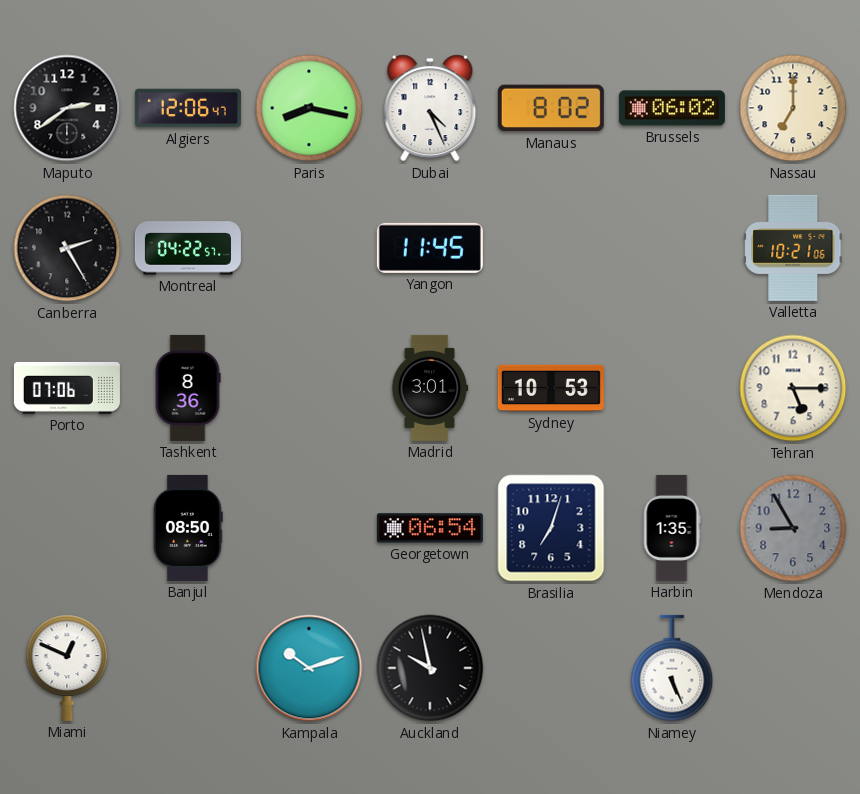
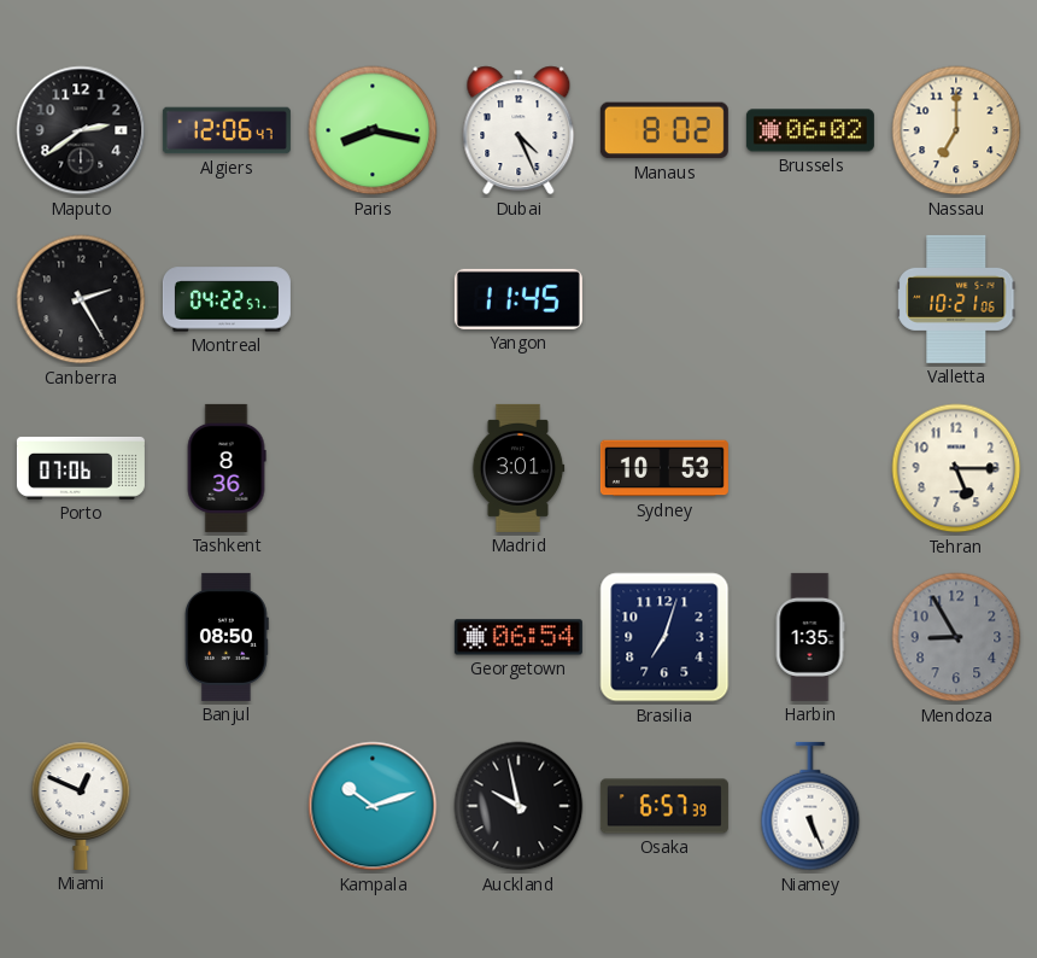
Osaka: none -> 6:57 (664, 806)
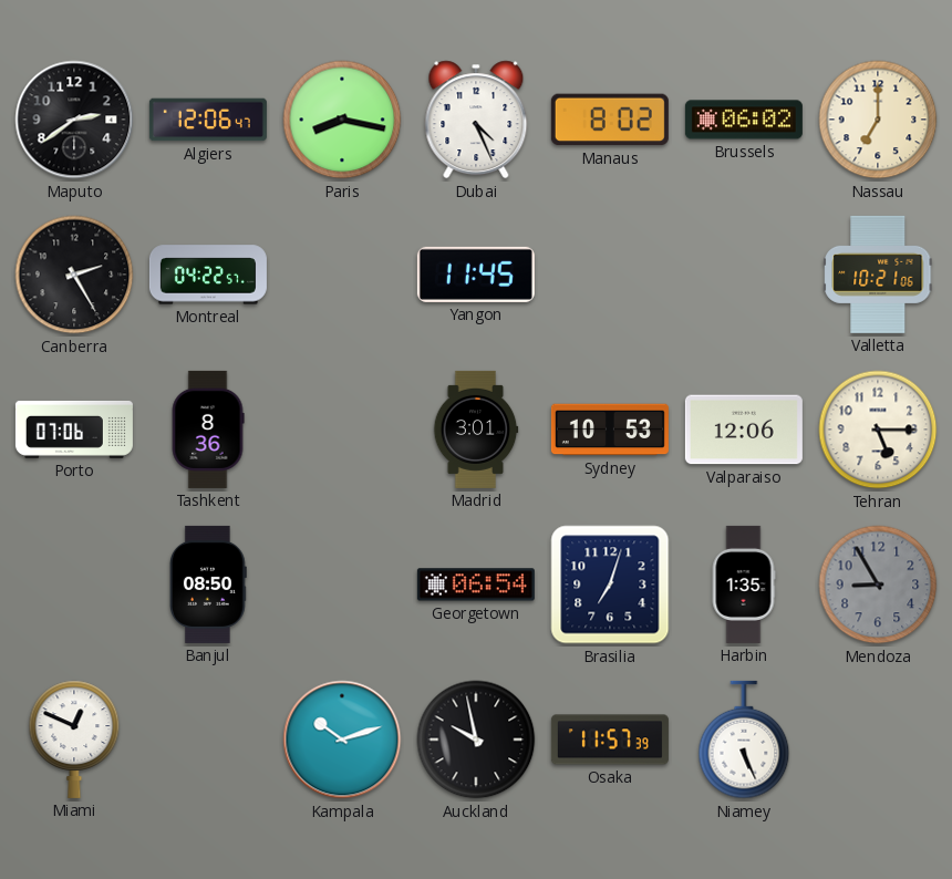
Valparaiso: none -> 12:06 (744, 430)
Osaka: 6:57 -> 11:57 (610, 740)
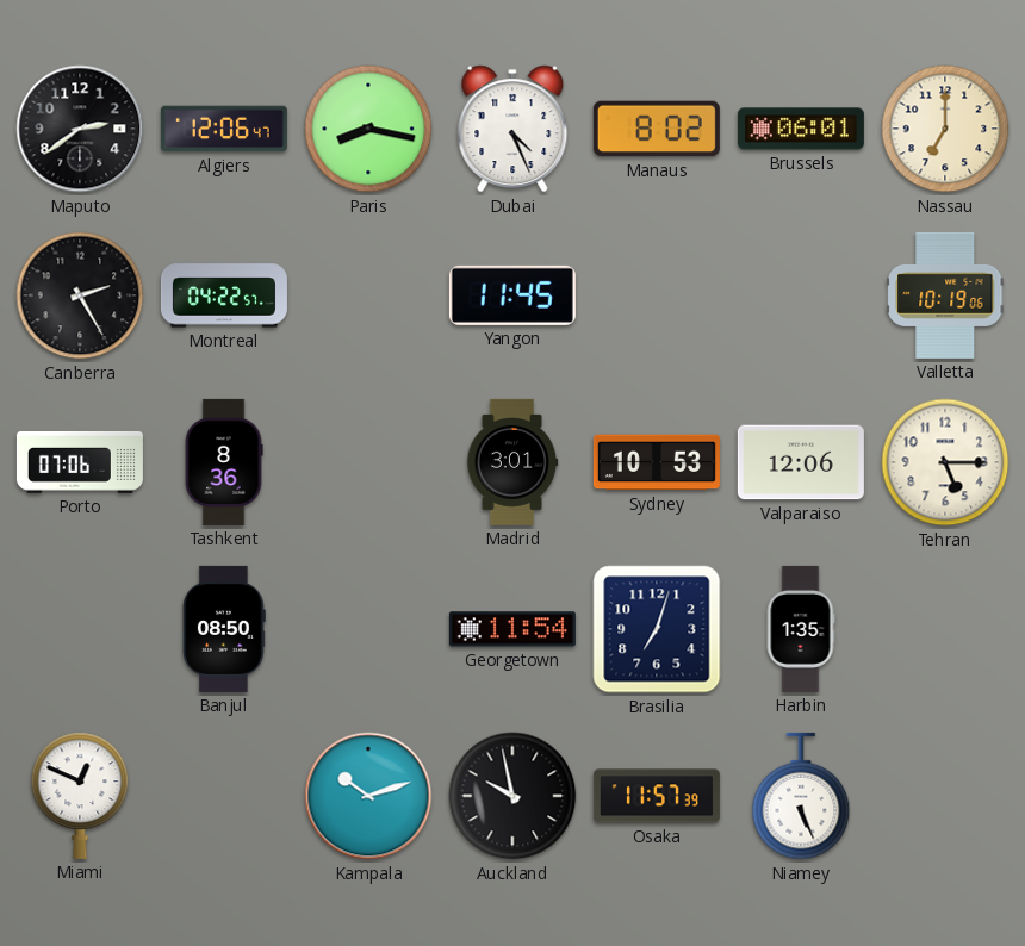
Brussels: 06:02 -> 06:01 (801, 129)
Valletta: 10:21 -> 10:19 (945, 295)
Georgetown: 06:54 -> 11:54 (512, 629)
Mendoza: 8:55 -> none (878, 585)
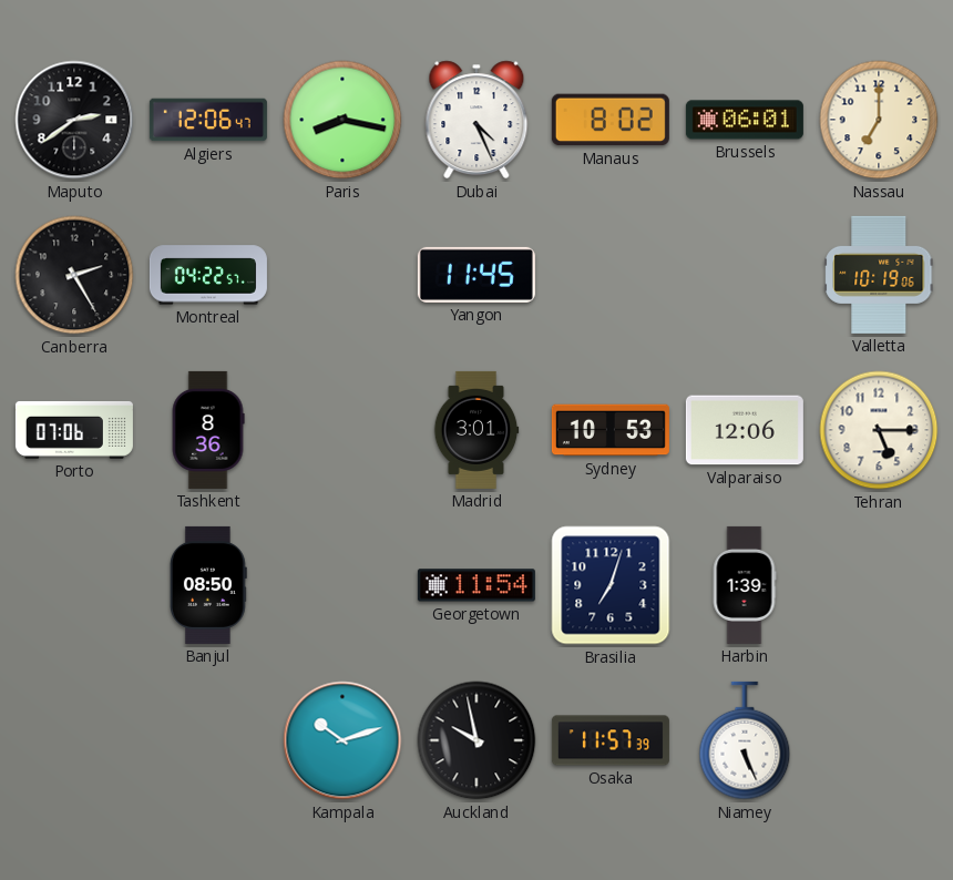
Harbin: 1:35 -> 1:39 (745, 585)
Miami: 12:49 -> none (80, 796)
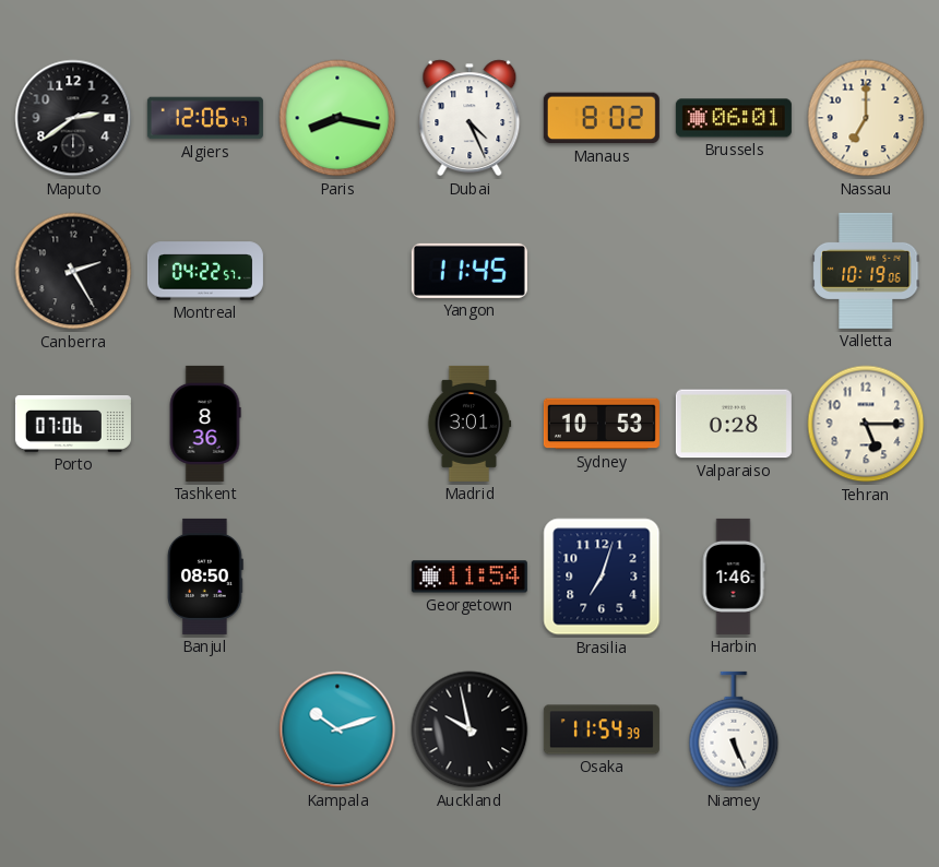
Valparaiso: 12:06 -> 0:28 (734, 424)
Harbin: 1:39 -> 1:46 (734, 577)
Osaka: 11:57 -> 11:54 (602, 729)
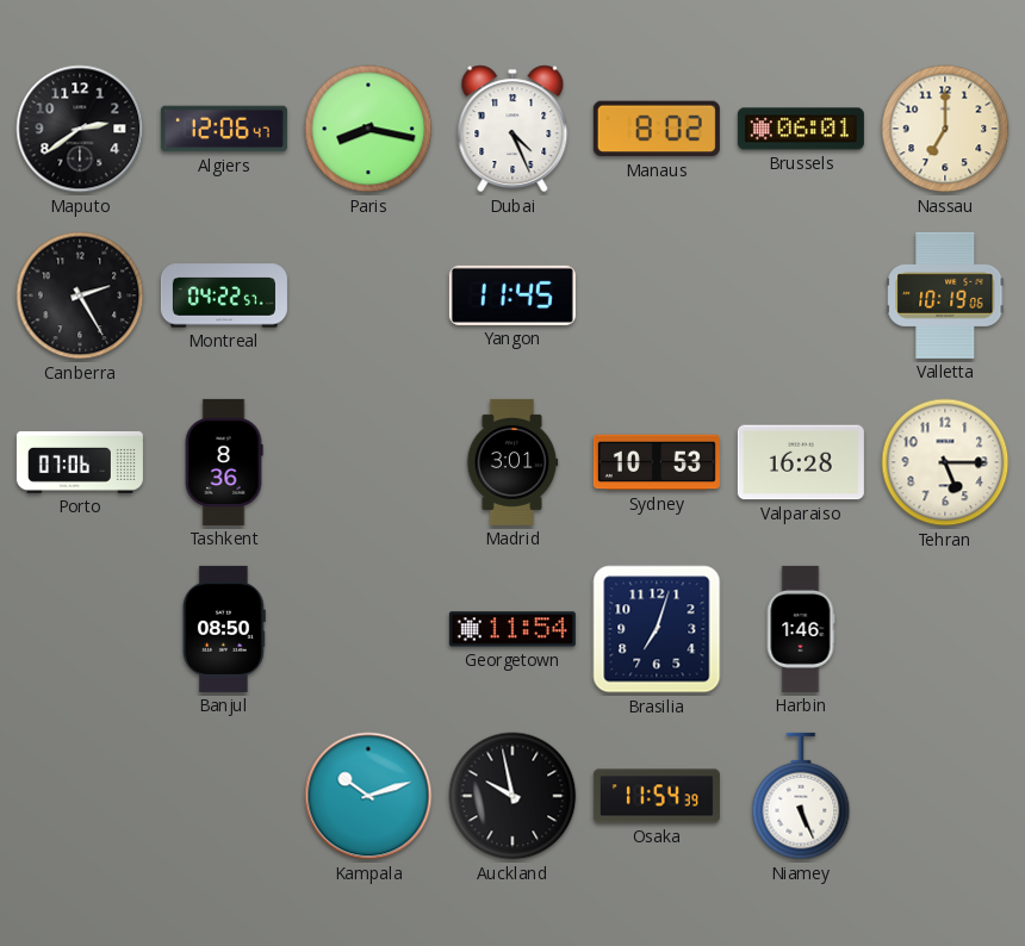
Valparaiso: 0:28 -> 16:28 (801, 462)
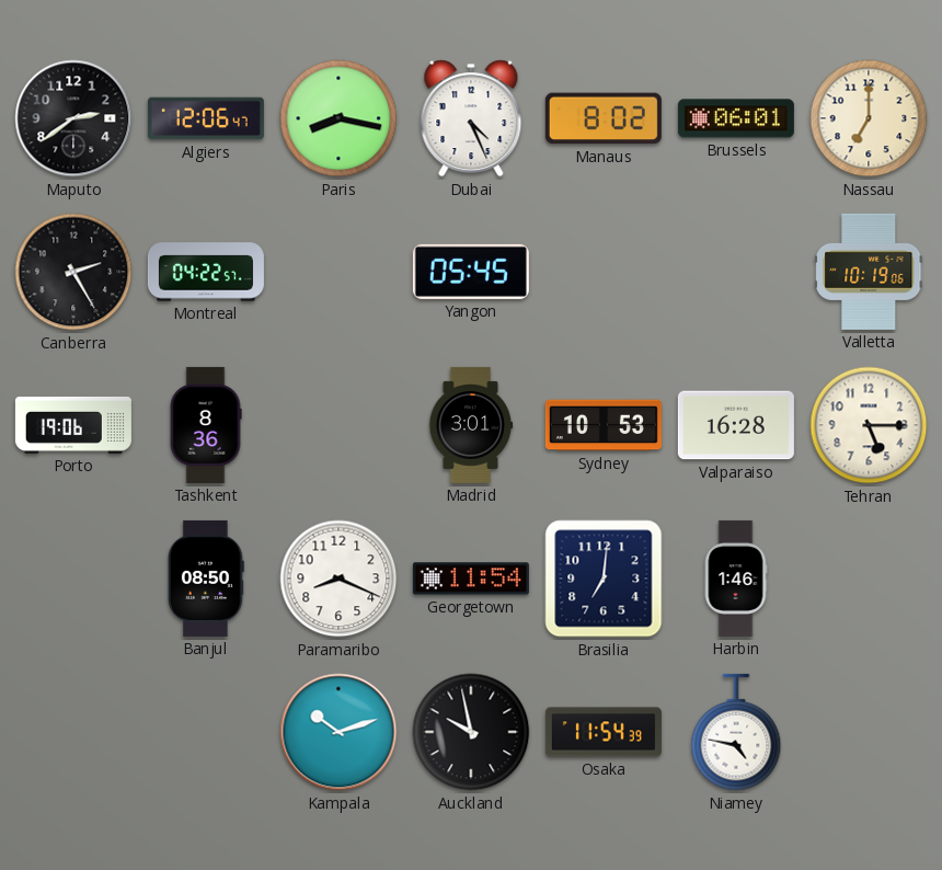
Yangon: 11:45 -> 05:45 (471, 272)
Porto: 07:06 -> 19:06 (73, 425)
Paramaribo: none -> 8:19 (338, 579)
Brasilia: 7:03 -> 7:01 (604, 579)
Niamey: 5:26 -> 4:47 (736, 732)
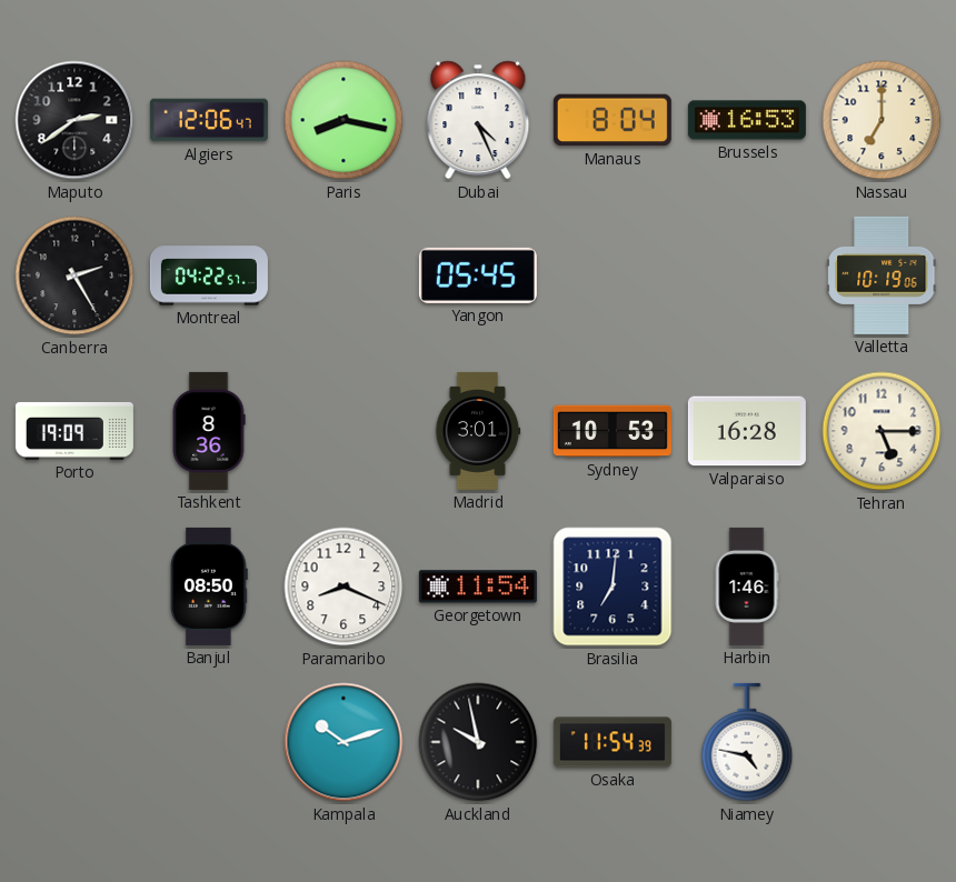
Manaus: 8:02 -> 8:04 (613, 120)
Brussels: 06:01 -> 16:53 (747, 120)
Porto: 19:06 -> 19:09 (74, 431)
